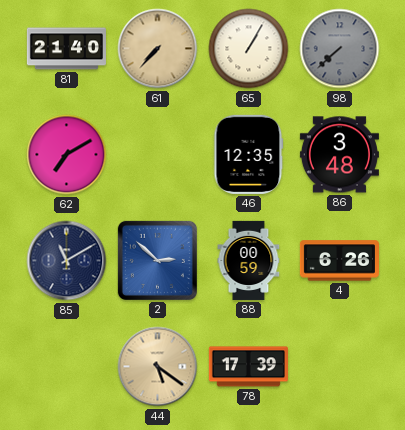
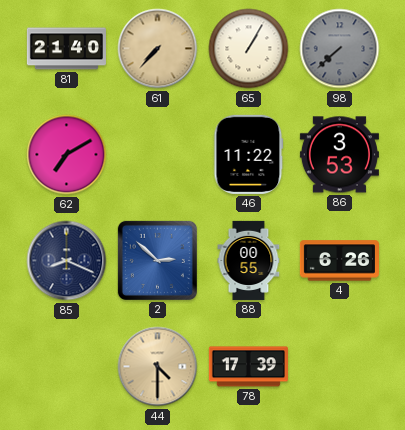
46: 12:35 -> 11:22 (249, 154)
86: 3:48 -> 3:53 (339, 155)
85: 11:10 -> 8:19 (67, 261)
88: 00:59 -> 00:55 (249, 260)
44: 5:21 -> 4:30 (158, 367)
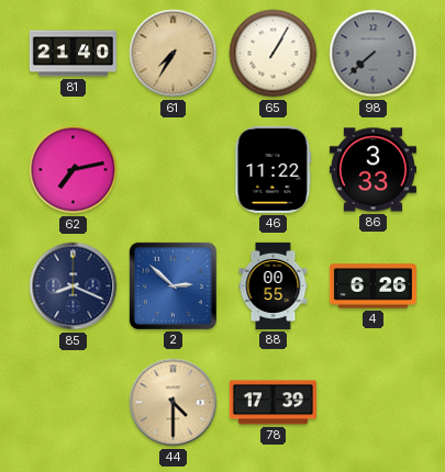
61: 7:37 -> 7:35 (174, 54)
62: 7:10 -> 7:13 (74, 170)
86: 3:53 -> 3:33 (372, 170)
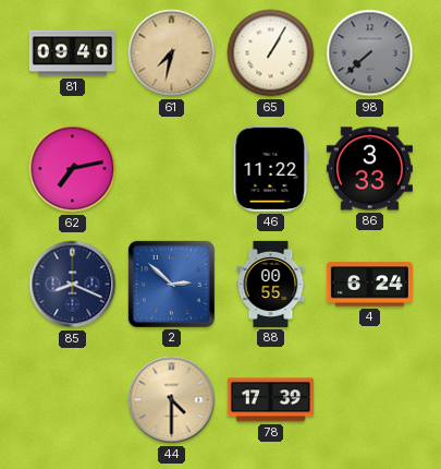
81: 21:40 -> 09:40 (72, 53)
61: 7:35 -> 7:32 (172, 53)
4: 6:26 -> 6:24 (369, 285)
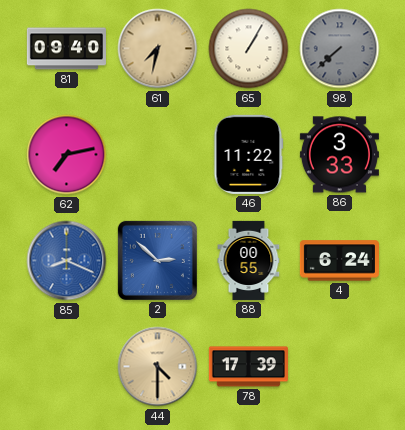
85 dial: navy -> blue (67, 261)
